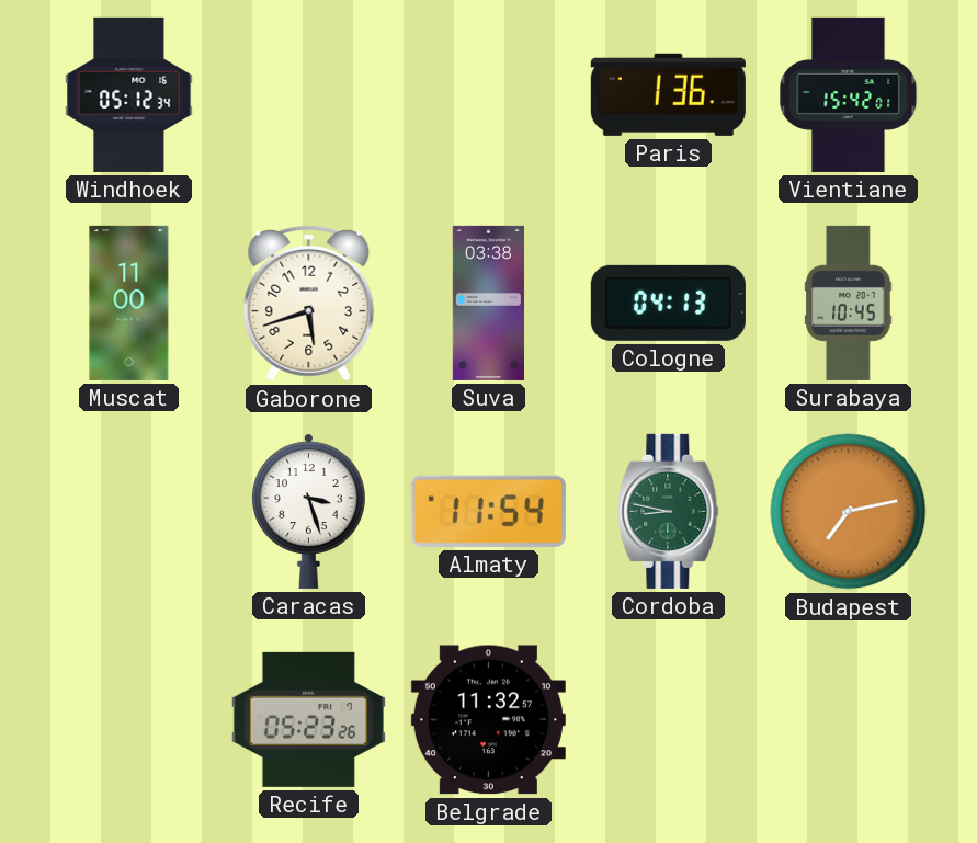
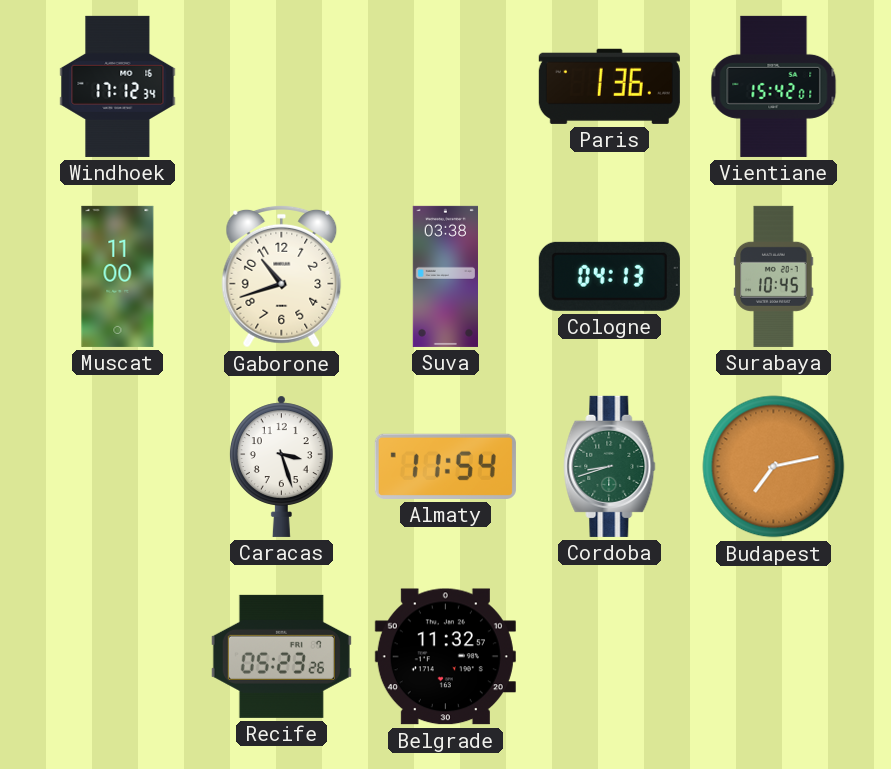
Windhoek: 05:12 -> 17:12 (118, 86)
Gaborone: 5:42 -> 10:42 (282, 276)
Cordoba: 8:47 -> 8:42 (610, 466)
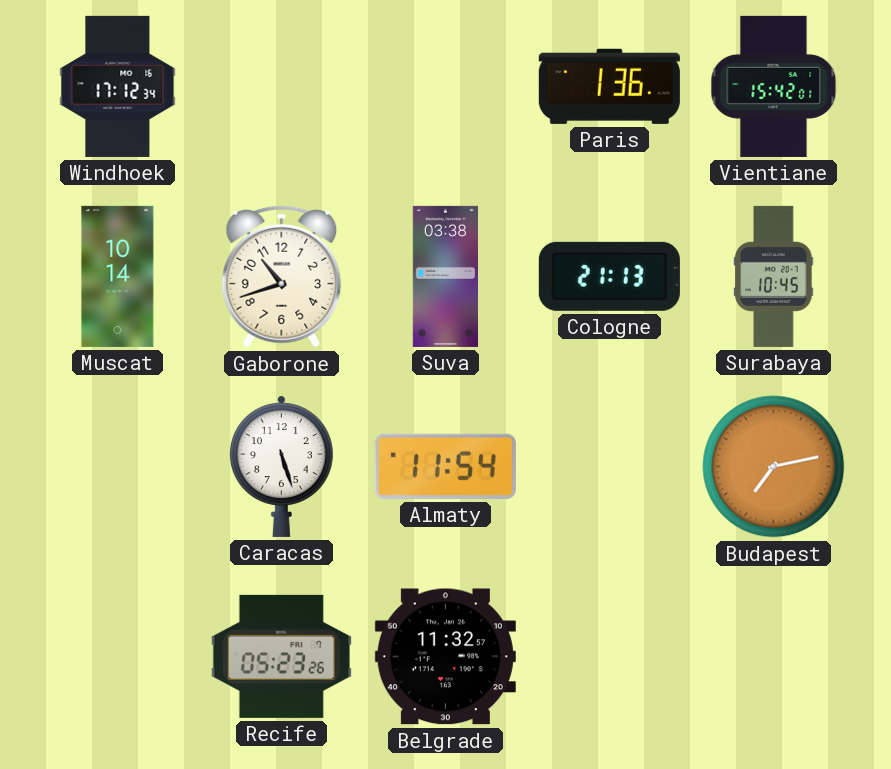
Muscat: 11:00 -> 10:14 (118, 276)
Cologne: 04:13 -> 21:13 (609, 276)
Caracas: 3:27 -> 5:27 (281, 466)
Cordoba: 8:42 -> none (610, 466)
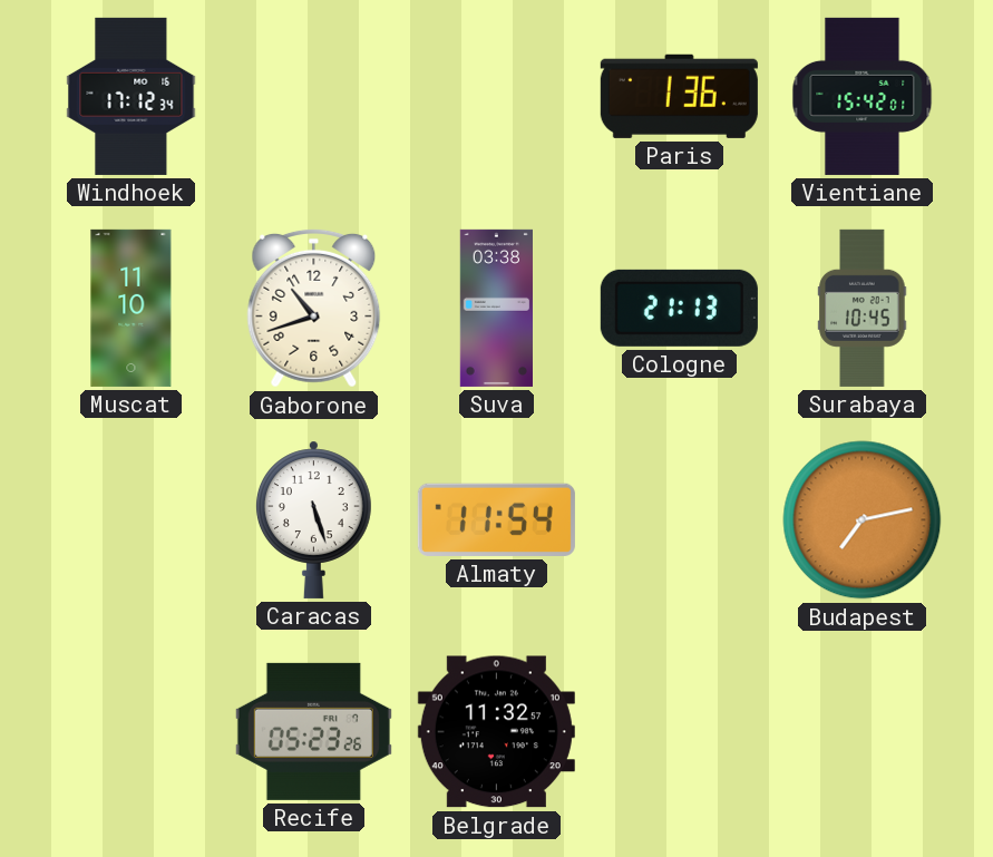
Muscat: 10:14 -> 11:10 (132, 308)
